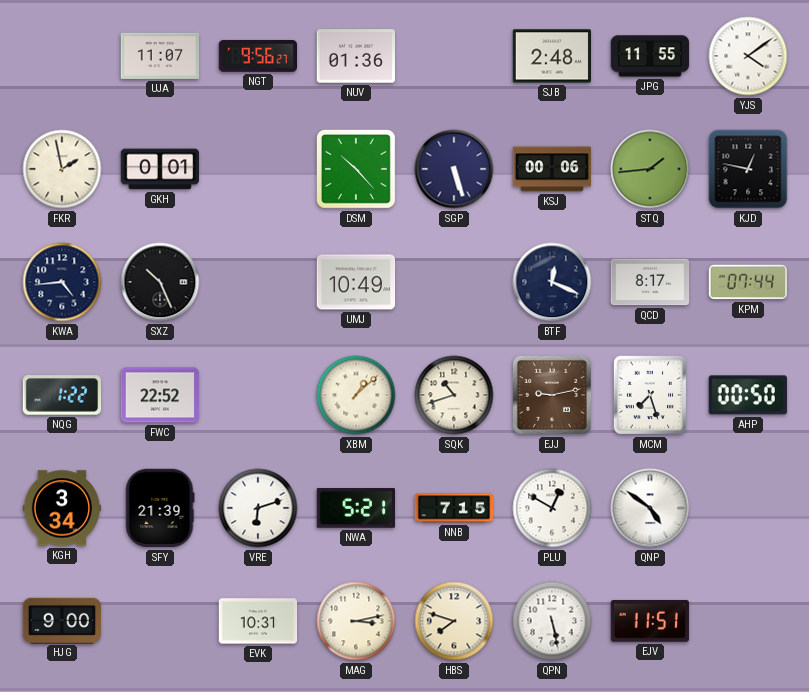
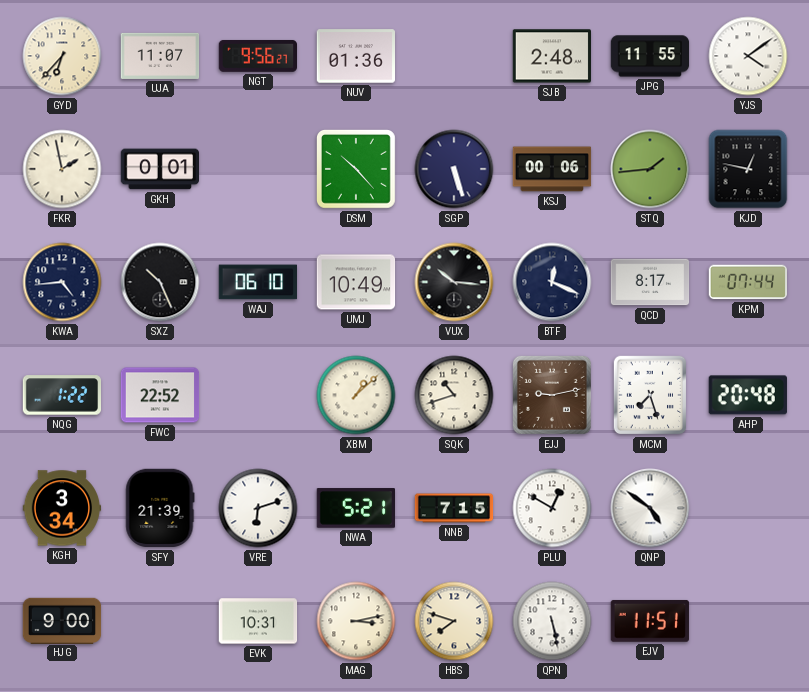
GYD: none -> 6:37 (62, 56)
WAJ: none -> 06:10 (257, 282)
VUX: none -> 10:16 (454, 282)
AHP: 00:50 -> 20:48 (748, 395)
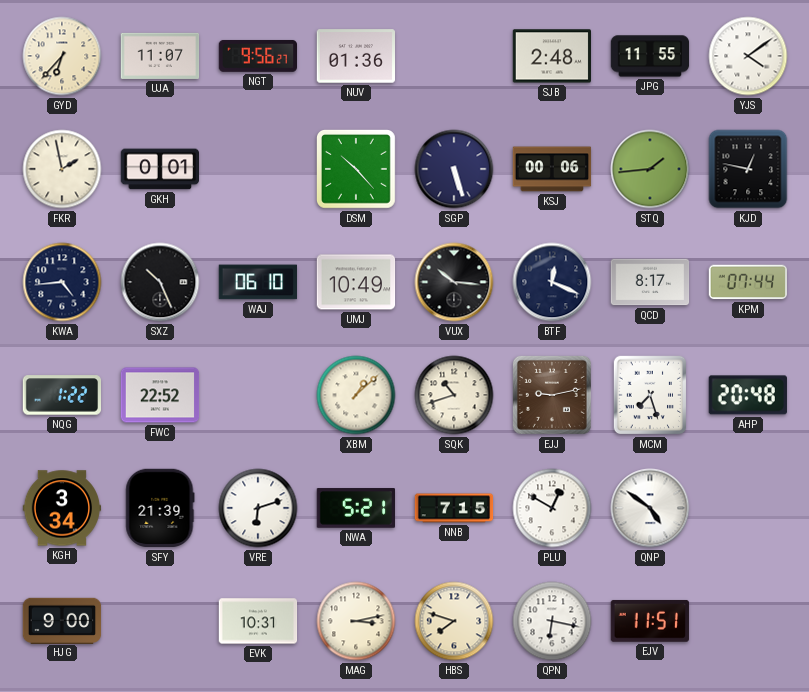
QPN: 5:28 -> 6:17 (552, 621)
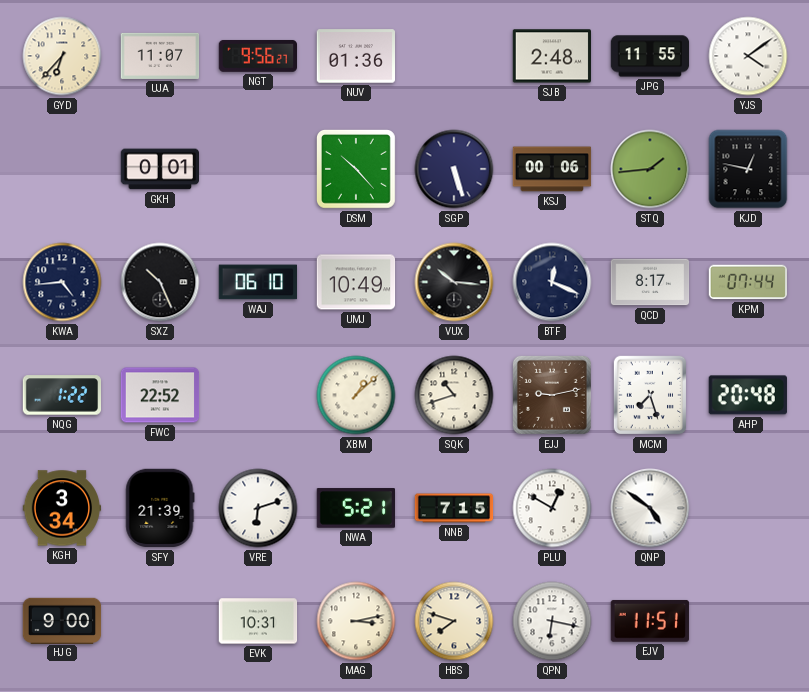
FKR: 1:58 -> none (62, 169)
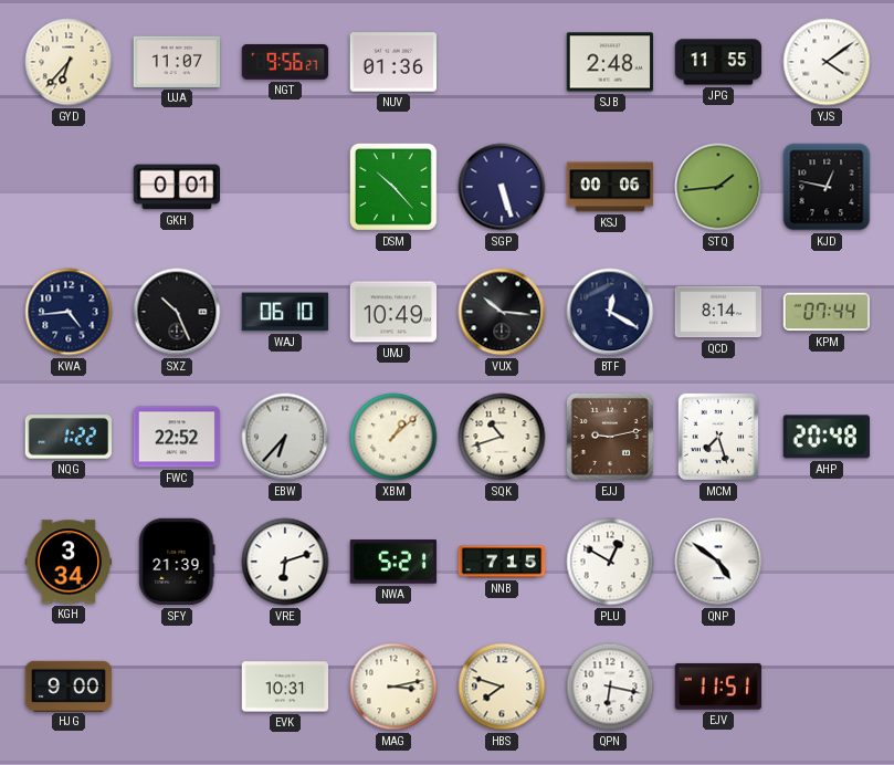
BTF: 12:19 -> 12:20 (610, 312)
QCD: 8:17 -> 8:14 (718, 312)
EBW: none -> 6:37 (285, 437)
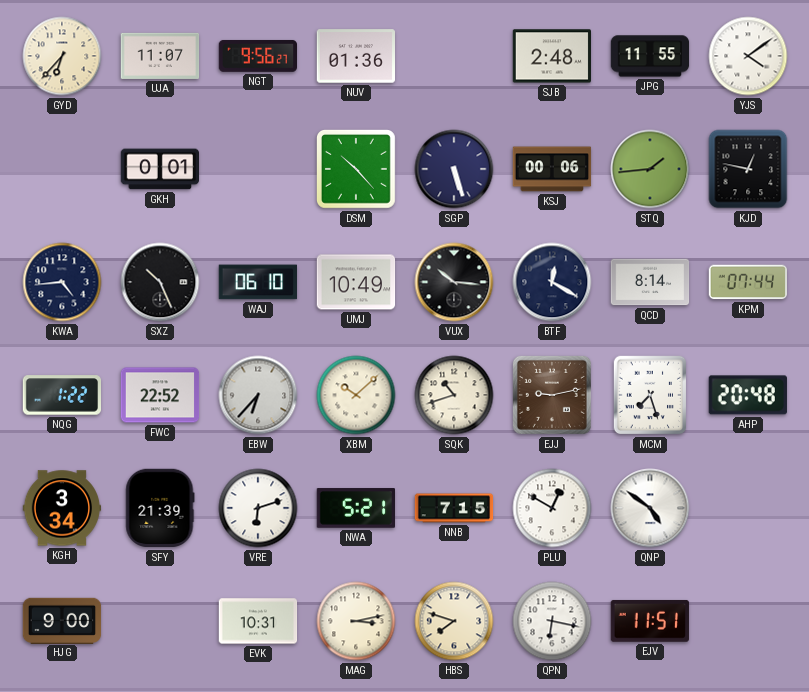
XBM: 1:08 -> 10:08 (356, 395)
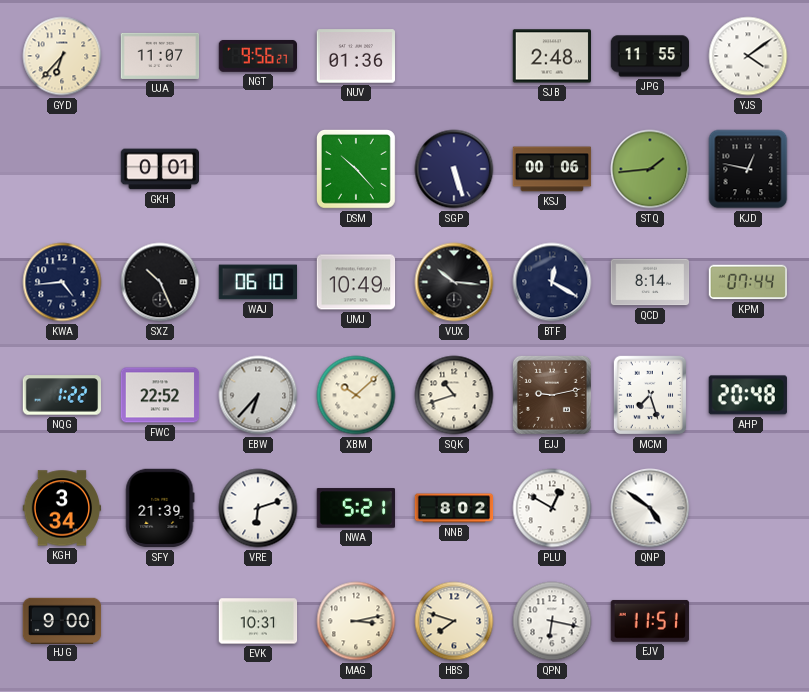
NNB: 7:15 -> 8:02 (454, 508)
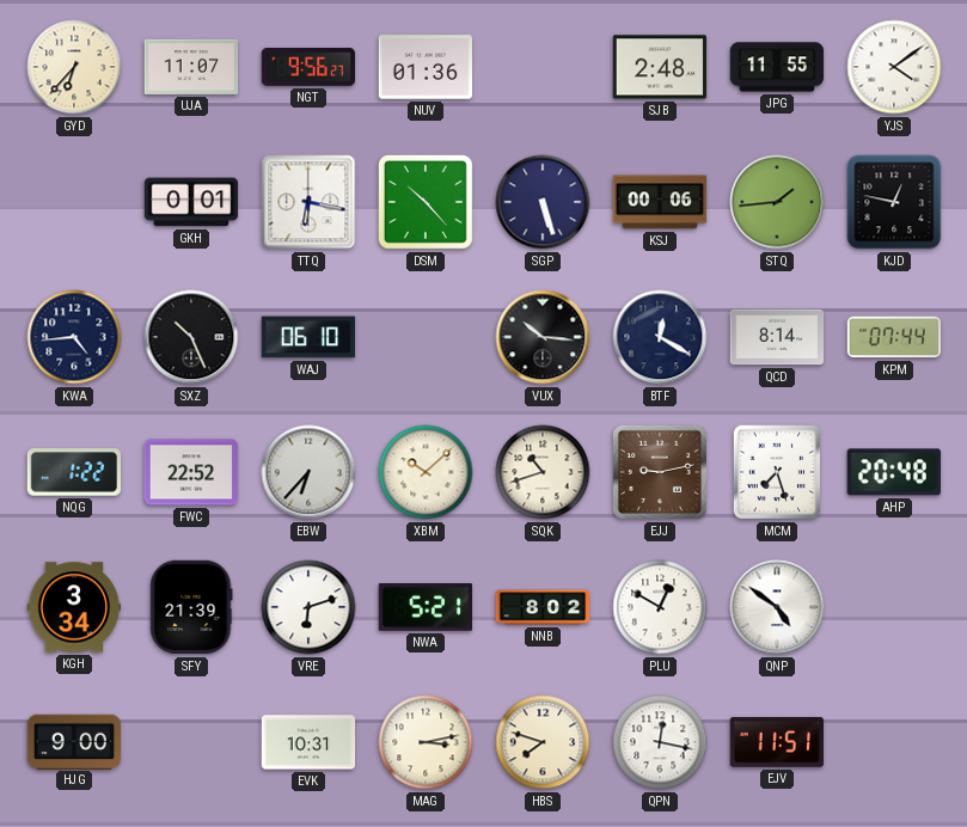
TTQ: none -> 6:17 (308, 202)
UMJ: 10:49 -> none (356, 282)
QPN: 6:17 -> 12:17 (660, 742)
